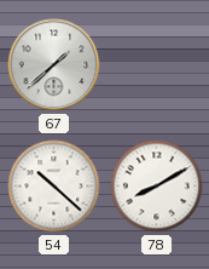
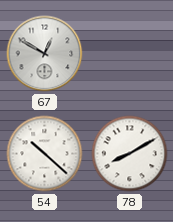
67: 1:38 -> 12:50 (45, 54)
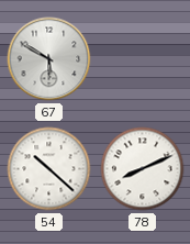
67: 12:50 -> 5:50 (49, 59)
78: 8:10 -> 8:11 (143, 169)
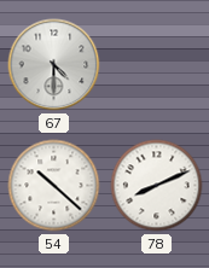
67: 5:50 -> 4:30 (54, 65)
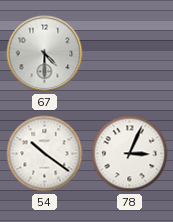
54: 10:22 -> 10:21 (45, 154)
78: 8:11 -> 3:04 (130, 154)
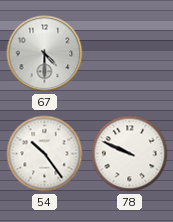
54: 10:21 -> 10:24 (45, 154)
78: 3:04 -> 9:49 (130, 154)
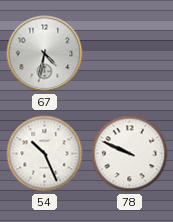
67: 4:30 -> 4:32 (45, 54)
54: 10:24 -> 10:26 (45, 154)
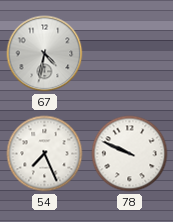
54: 10:26 -> 7:26 (45, 154)
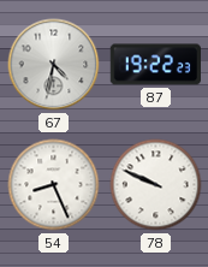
87: none -> 19:22 (155, 65)
54: 7:26 -> 8:26 (54, 185)
